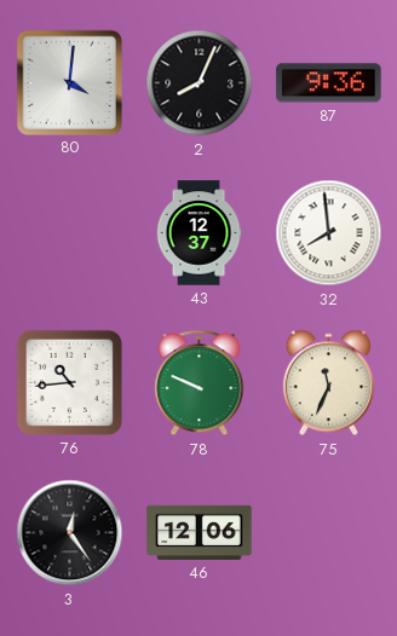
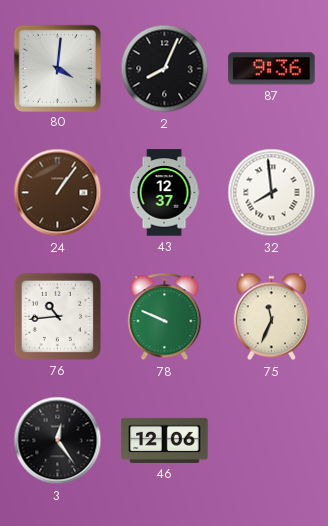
24: none -> 1:06 (58, 193)
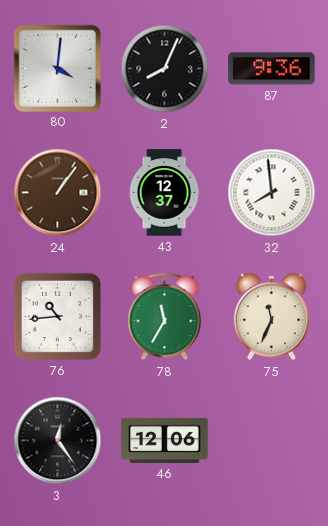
78: 9:49 -> 11:35 (165, 317)
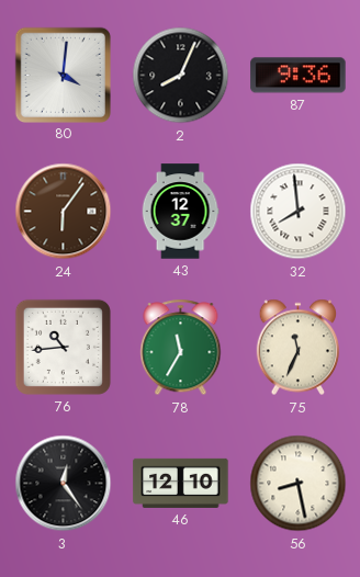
24: 1:06 -> 6:06 (64, 212)
46: 12:06 -> 12:10 (181, 483)
56: none -> 8:28 (299, 484)
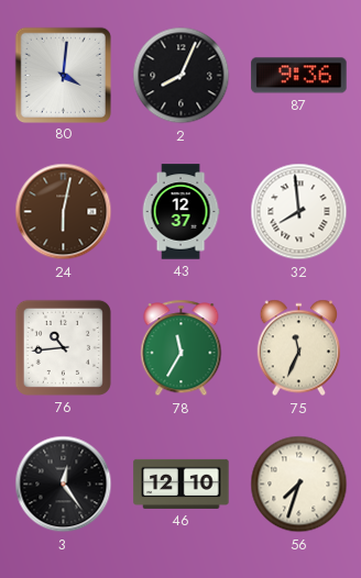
24: 6:06 -> 6:02 (64, 212)
56: 8:28 -> 7:33 (299, 485)
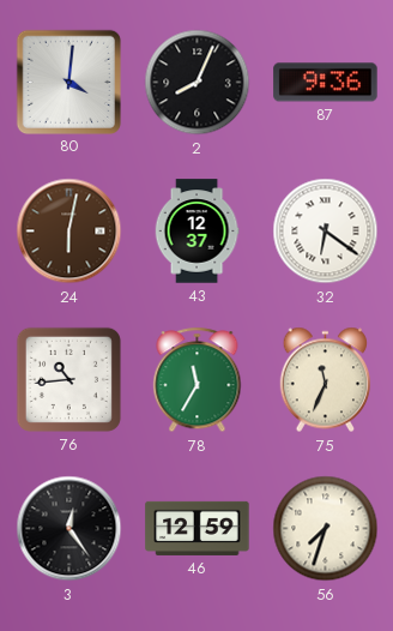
32: 7:59 -> 6:21 (326, 232)
46: 12:10 -> 12:59 (198, 528)
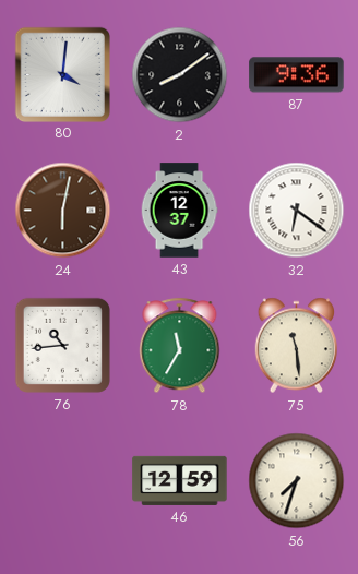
2: 8:04 -> 8:09 (180, 75)
75: 11:34 -> 11:29 (297, 346)
3: 12:24 -> none (69, 529)
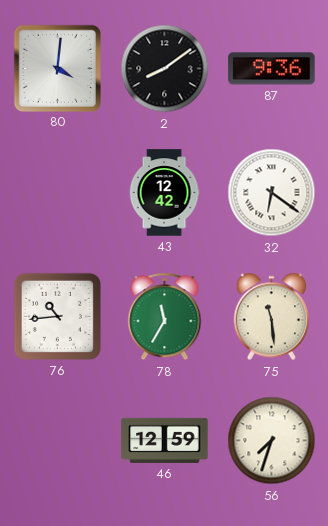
24: 6:02 -> none (63, 211)
43: 12:37 -> 12:42 (164, 193)
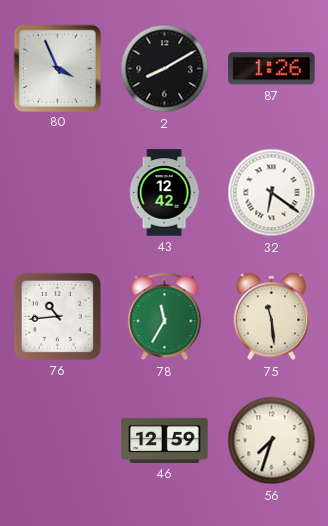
80: 4:01 -> 3:56 (57, 68)
2: 8:09 -> 8:10 (165, 69)
87: 9:36 -> 1:26 (272, 69)
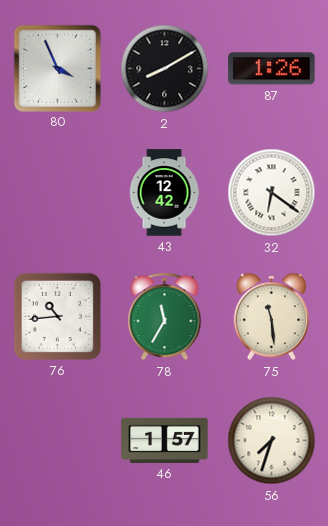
46: 12:59 -> 1:57 (165, 440)
